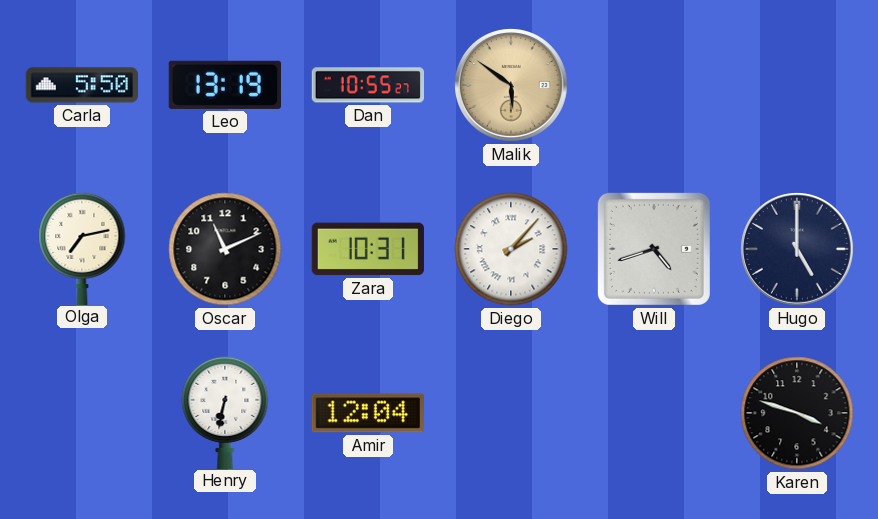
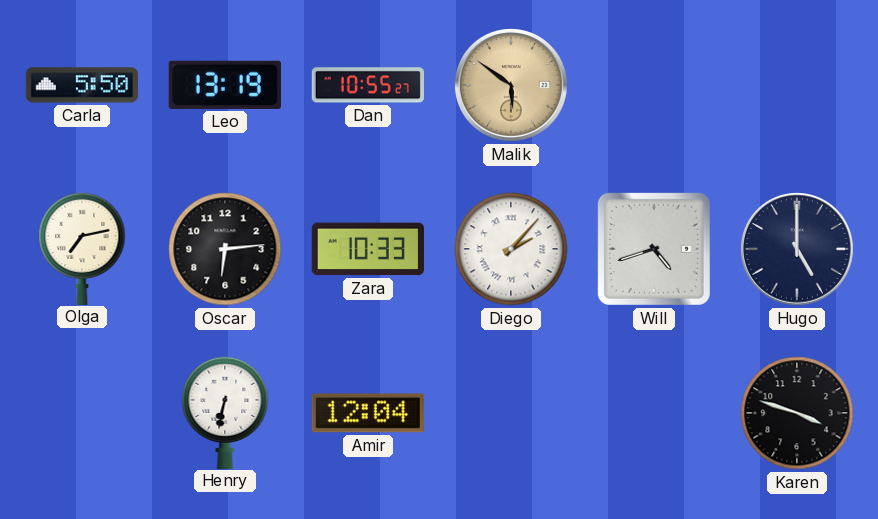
Oscar: 11:11 -> 6:14 (225, 249)
Zara: 10:31 -> 10:33 (368, 249)
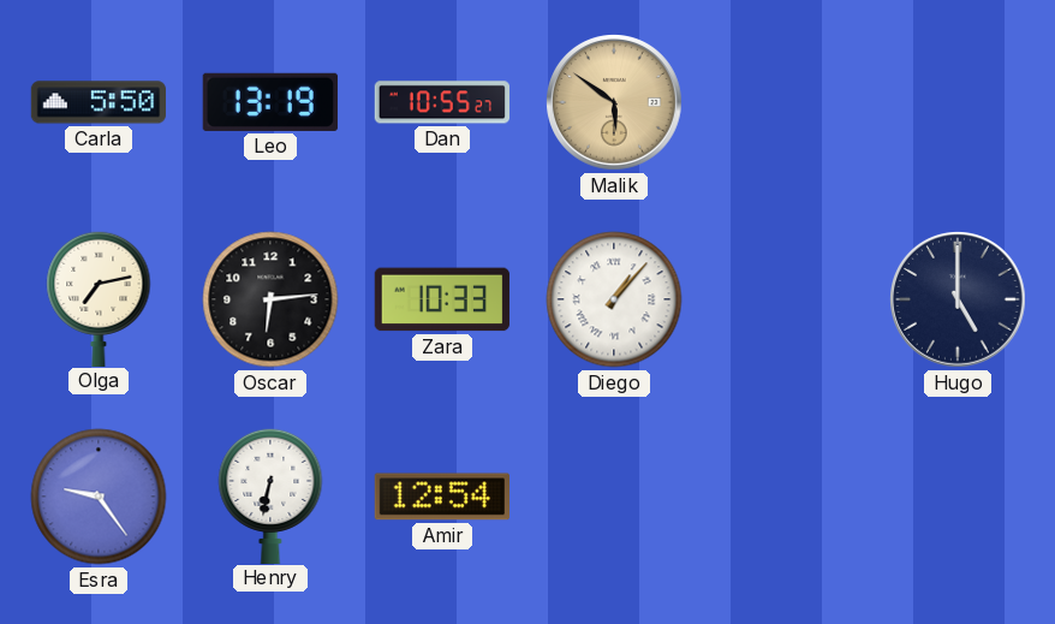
Diego: 2:07 -> 1:07 (614, 299)
Will: 4:42 -> none (654, 249)
Esra: none -> 9:24 (99, 497)
Amir: 12:04 -> 12:54 (441, 497)
Karen: 3:48 -> none (797, 413)
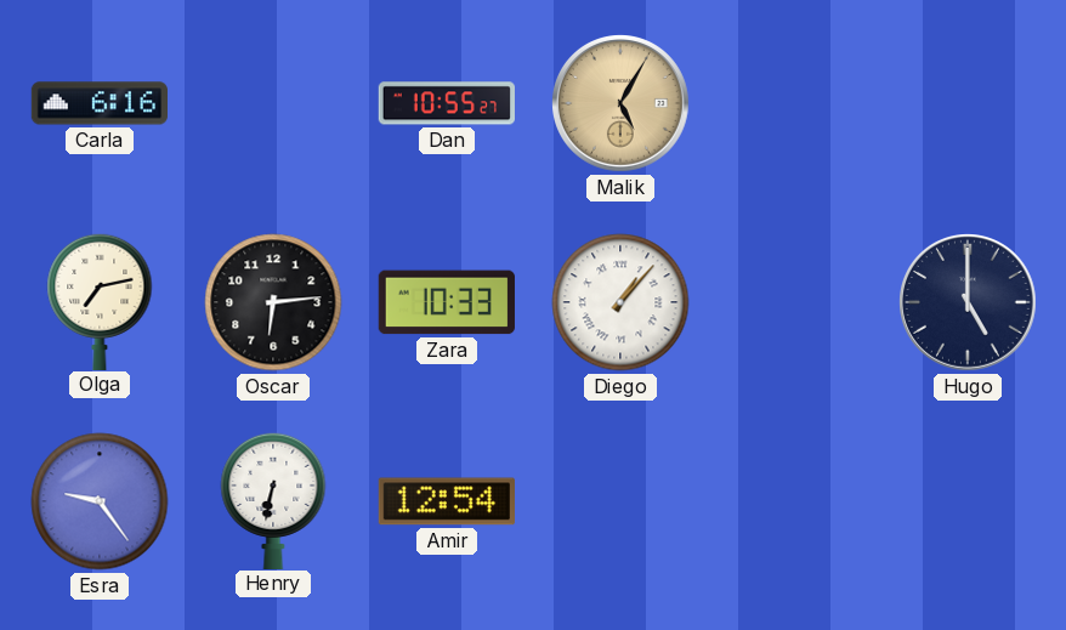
Carla: 5:50 -> 6:16 (98, 103)
Leo: 13:19 -> none (270, 102)
Malik: 5:51 -> 5:05 (622, 104)
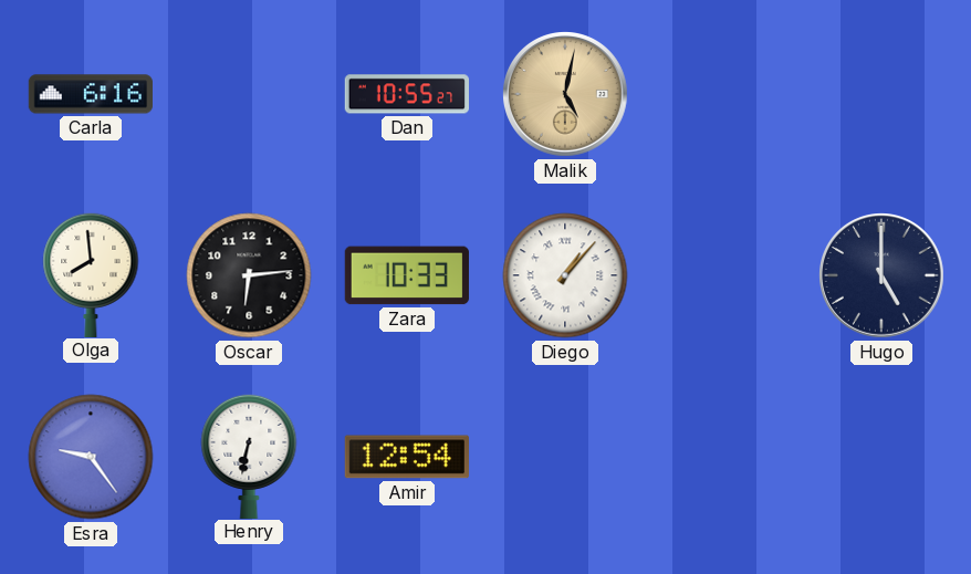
Malik: 5:05 -> 5:02 (566, 95)
Olga: 7:13 -> 7:59 (91, 274)
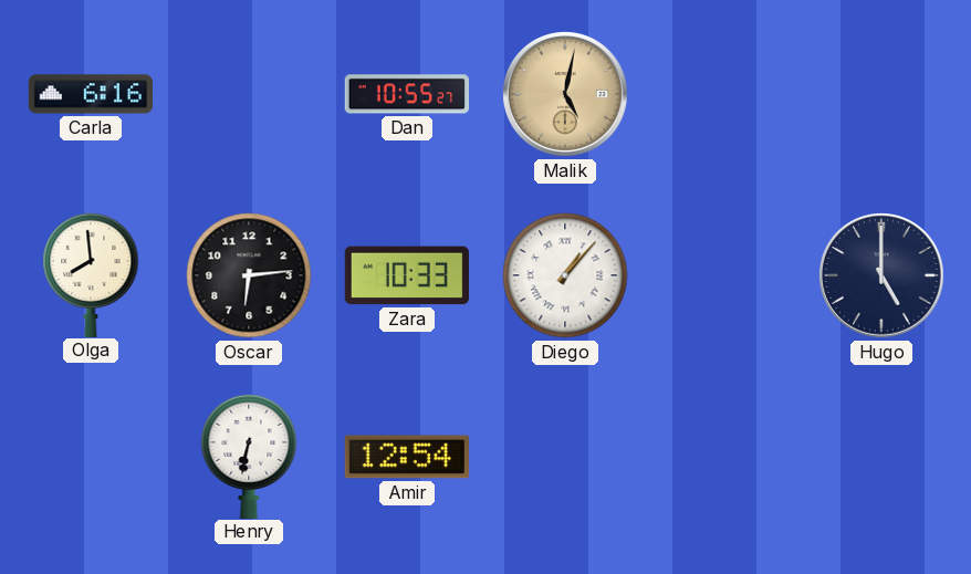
Esra: 9:24 -> none (91, 457)
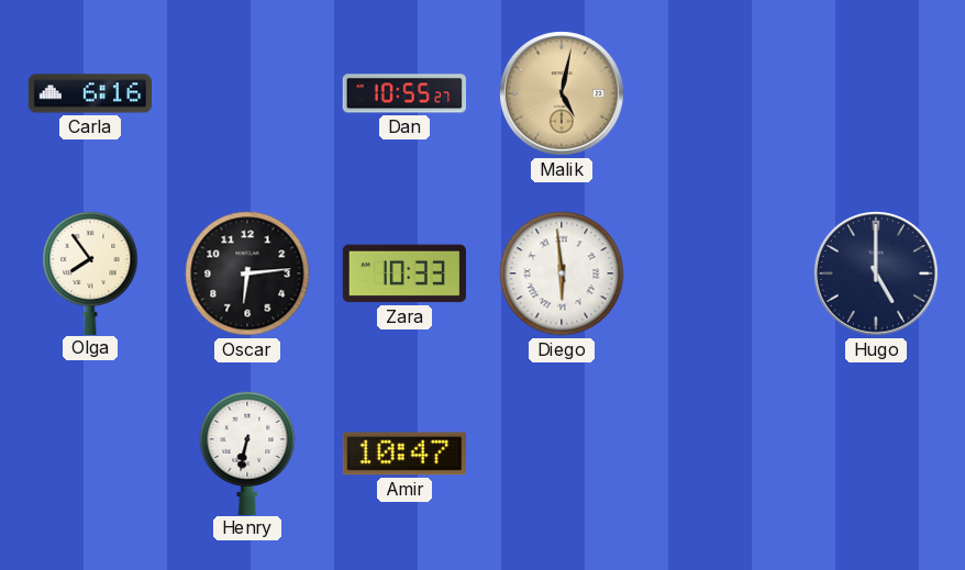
Olga: 7:59 -> 7:54 (90, 272)
Diego: 1:07 -> 5:59 (562, 273)
Amir: 12:54 -> 10:47 (403, 454)
